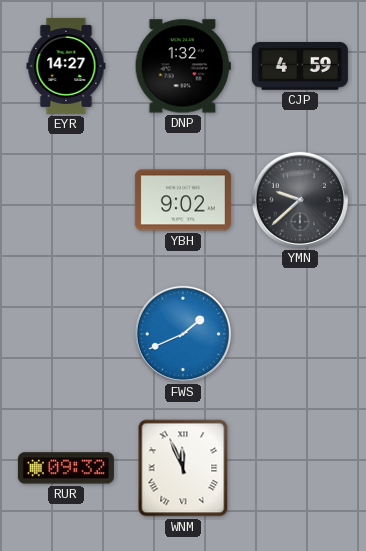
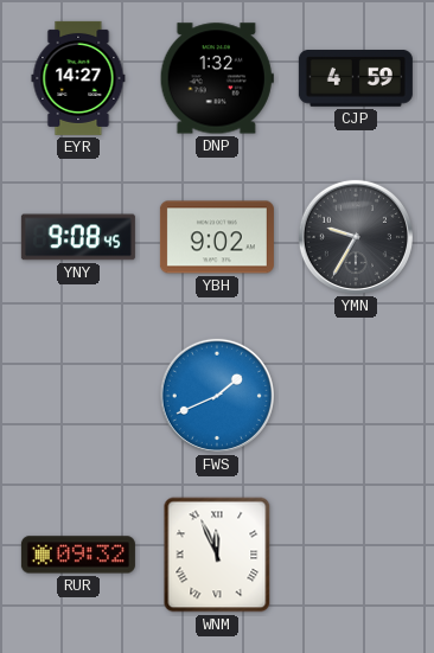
YNY: none -> 9:08 (78, 237)
YMN: 9:38 -> 9:35 (356, 237)
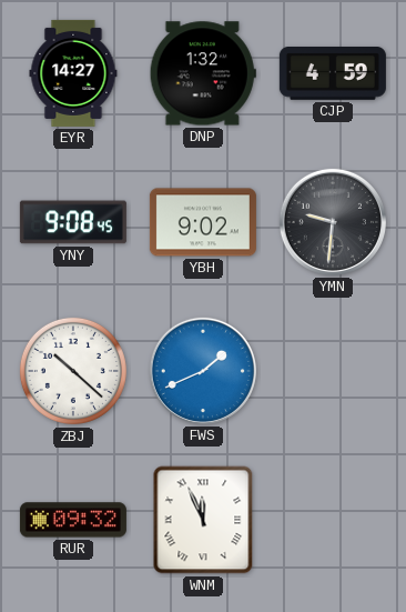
YMN: 9:35 -> 9:31 (333, 222)
ZBJ: none -> 10:22 (73, 371)
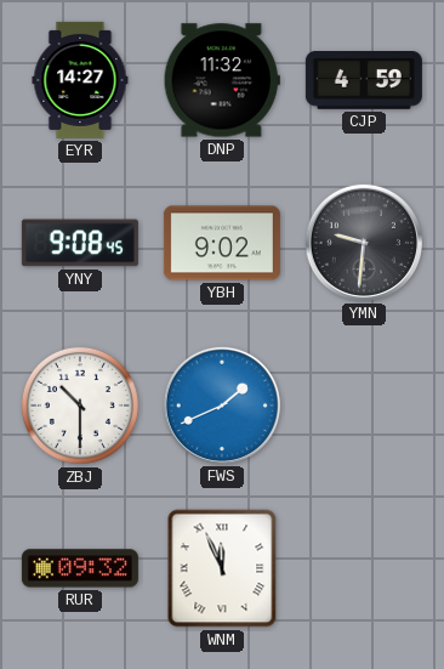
DNP: 1:32 -> 11:32 (222, 80)
ZBJ: 10:22 -> 10:30 (80, 406)
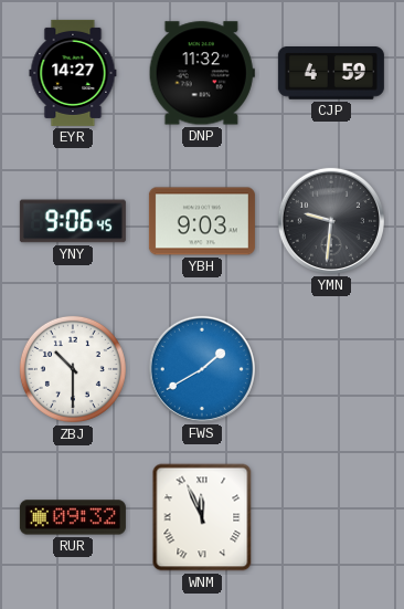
YNY: 9:08 -> 9:06 (73, 221)
YBH: 9:02 -> 9:03 (202, 221)
FWS: 1:41 -> 1:40 (202, 369)
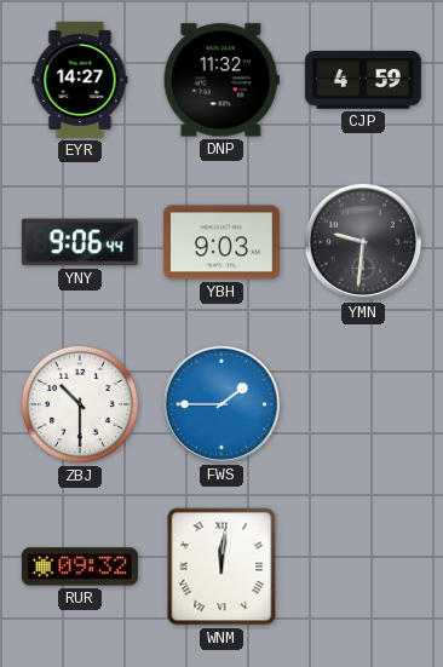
YNY: 9:06:45 -> 9:06:44 (80, 242)
FWS: 1:40 -> 1:45 (221, 404)
WNM: 11:56 -> 12:01 (221, 567)
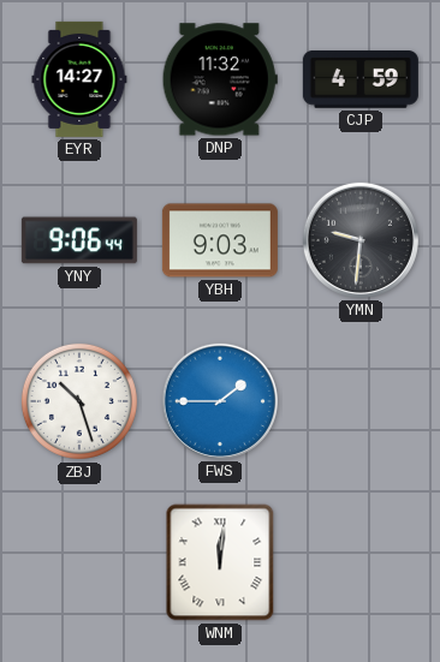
ZBJ: 10:30 -> 10:27 (79, 401)
RUR: 09:32 -> none (80, 567)
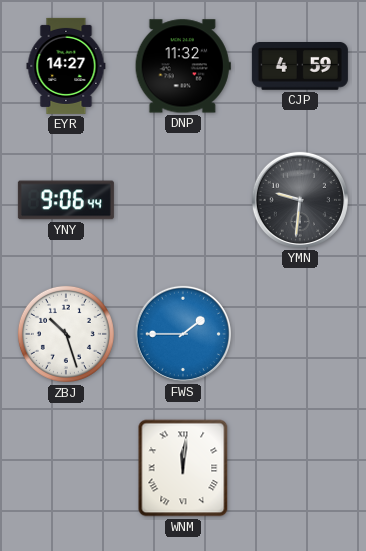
YBH: 9:03 -> none (220, 240)
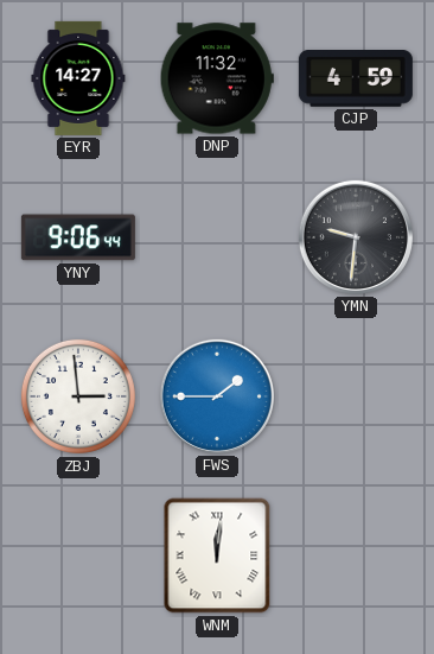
ZBJ: 10:27 -> 2:59 (78, 396)
